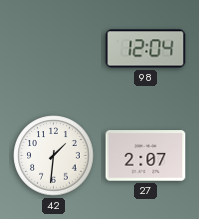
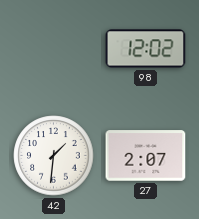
98: 12:04 -> 12:02 (146, 49)
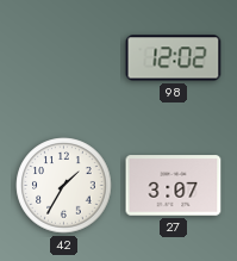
42: 1:31 -> 1:35 (64, 186)
27: 2:07 -> 3:07 (174, 186)
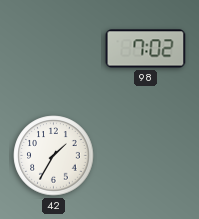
98: 12:02 -> 7:02 (146, 49)
27: 3:07 -> none (174, 186)
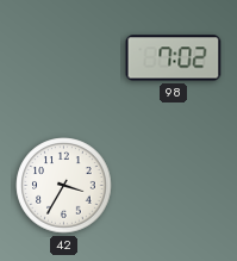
42: 1:35 -> 3:35 (64, 186)
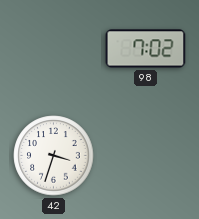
42: 3:35 -> 3:33 (54, 156)
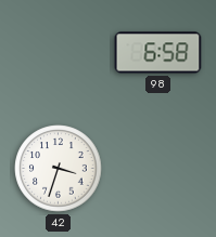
98: 7:02 -> 6:58 (158, 53)
